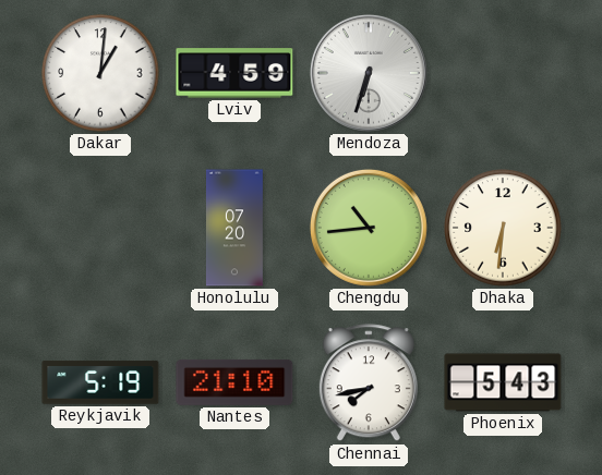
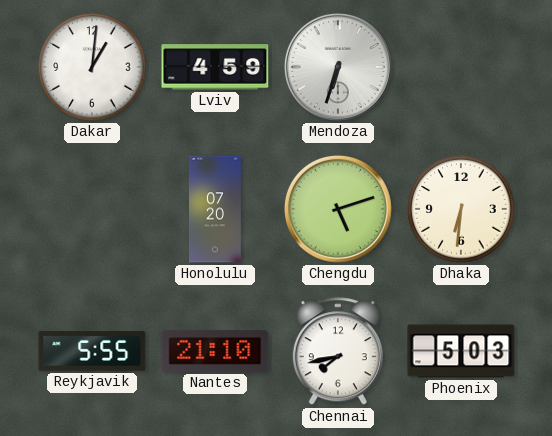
Chengdu: 10:44 -> 5:12 (338, 209)
Reykjavik: 5:19 -> 5:55 (92, 351)
Phoenix: 5:43 -> 5:03 (461, 351)
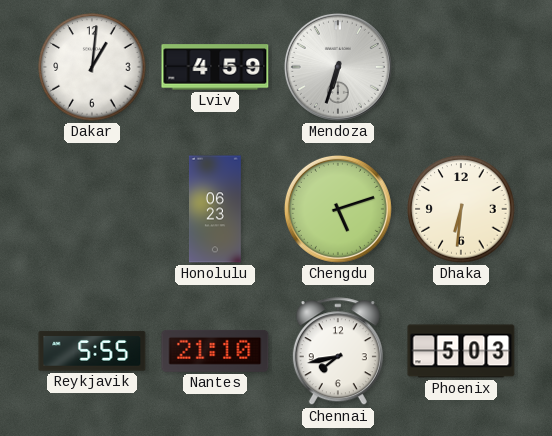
Honolulu: 07:20 -> 06:23 (215, 209)
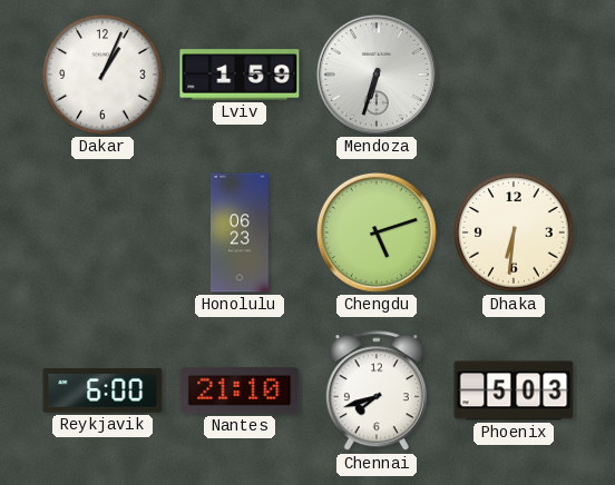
Dakar: 1:01 -> 1:04 (102, 75)
Lviv: 4:59 -> 1:59 (240, 75)
Reykjavik: 5:55 -> 6:00 (102, 390)
Chennai: 7:43 -> 7:42 (377, 392)
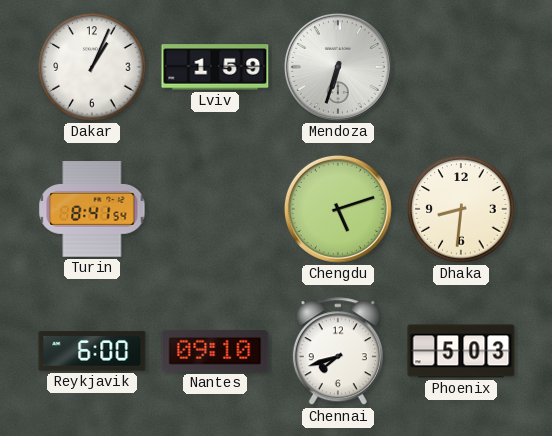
Turin: none -> 8:41 (92, 210)
Honolulu: 06:23 -> none (240, 232)
Dhaka: 6:31 -> 8:31 (461, 209)
Nantes: 21:10 -> 09:10 (215, 351)
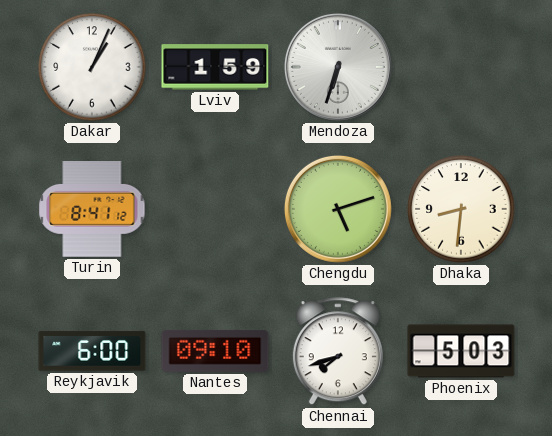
Turin: 8:41:54 -> 8:41:12 (92, 210)
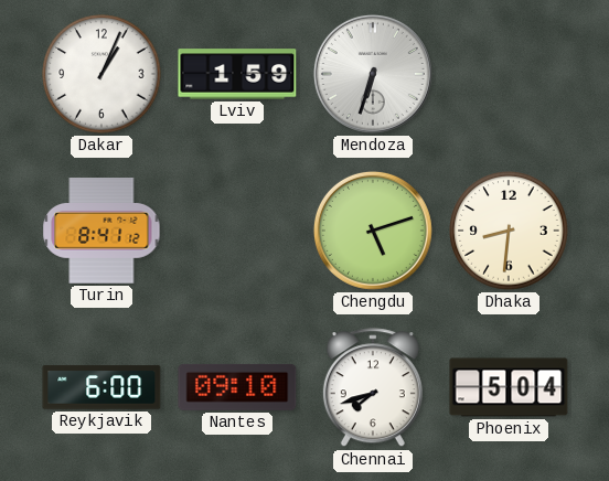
Phoenix: 5:03 -> 5:04 (509, 387)
